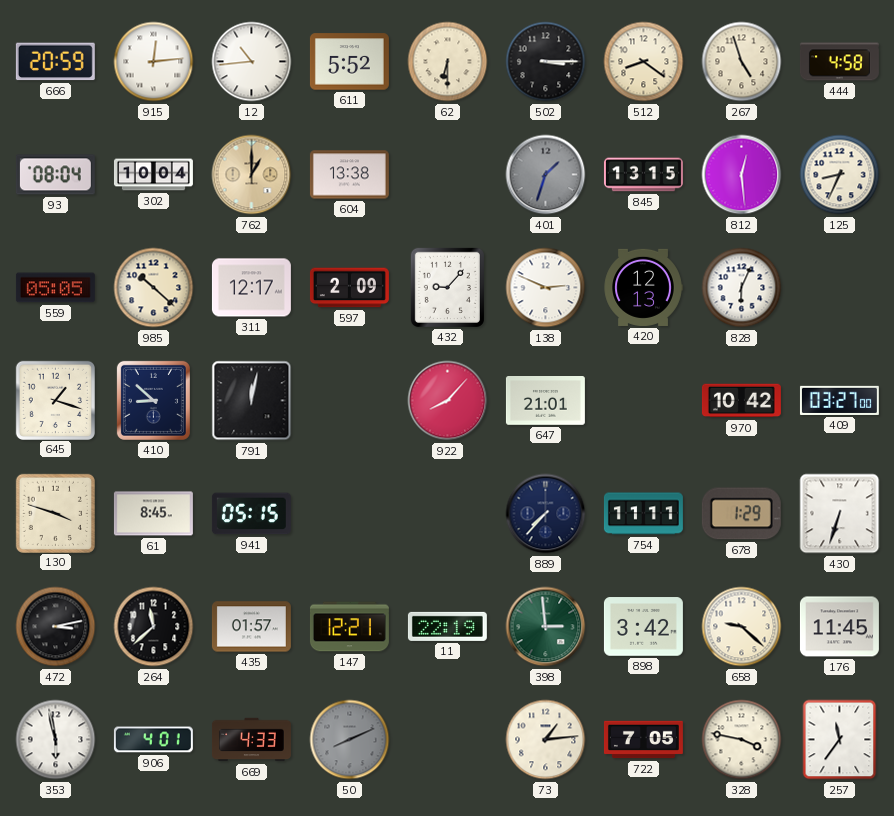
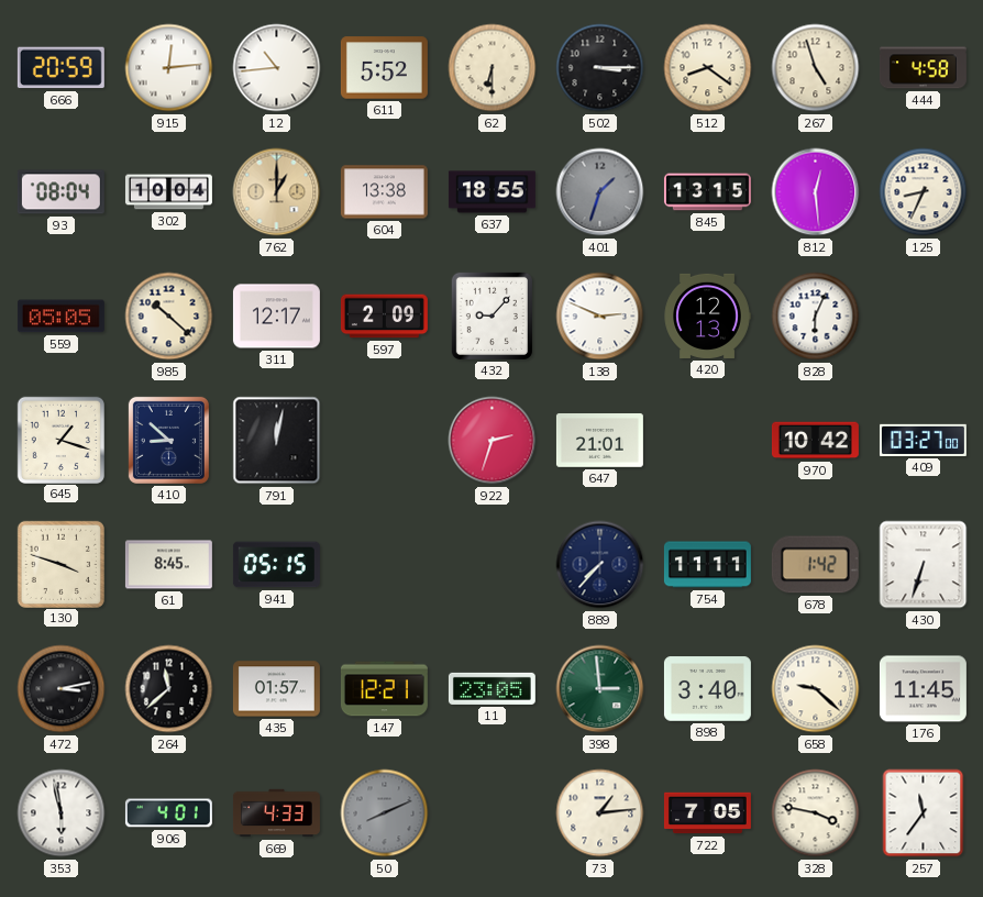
637: none -> 18:55 (491, 192)
922: 8:07 -> 2:33 (493, 441)
678: 1:29 -> 1:42 (815, 565)
11: 22:19 -> 23:05 (491, 688)
898: 3:42 -> 3:40 (707, 689)
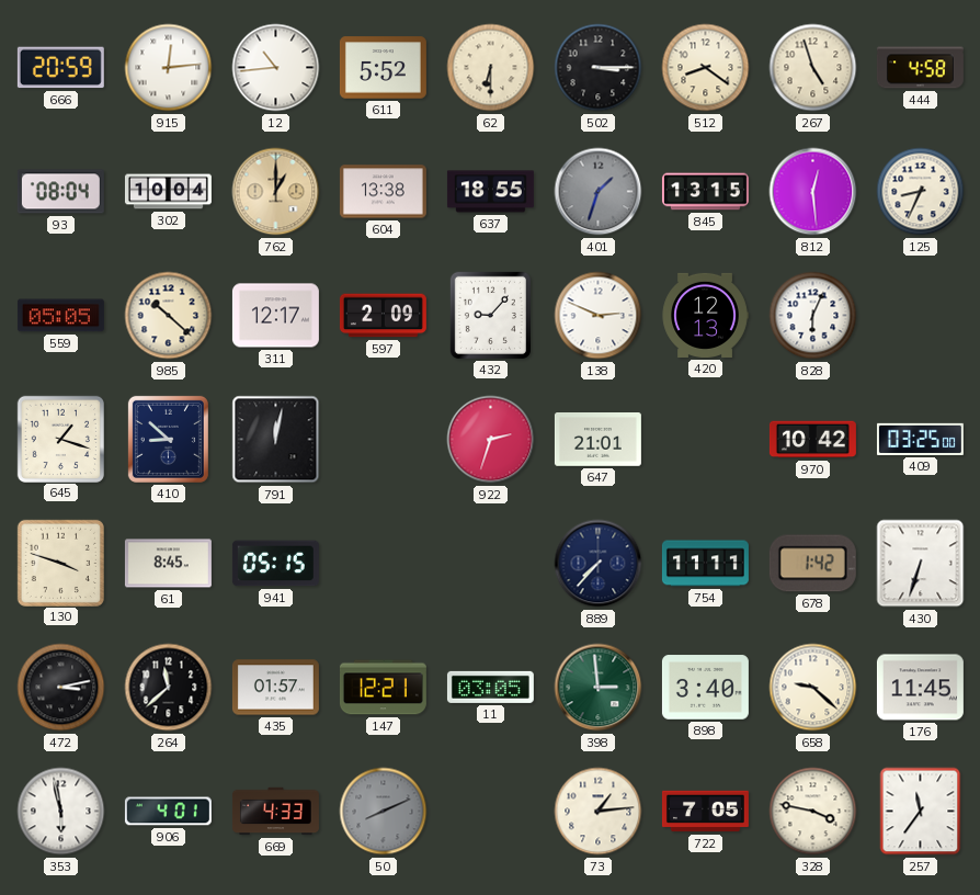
409: 03:27 -> 03:25 (920, 439)
11: 23:05 -> 03:05 (490, 687)
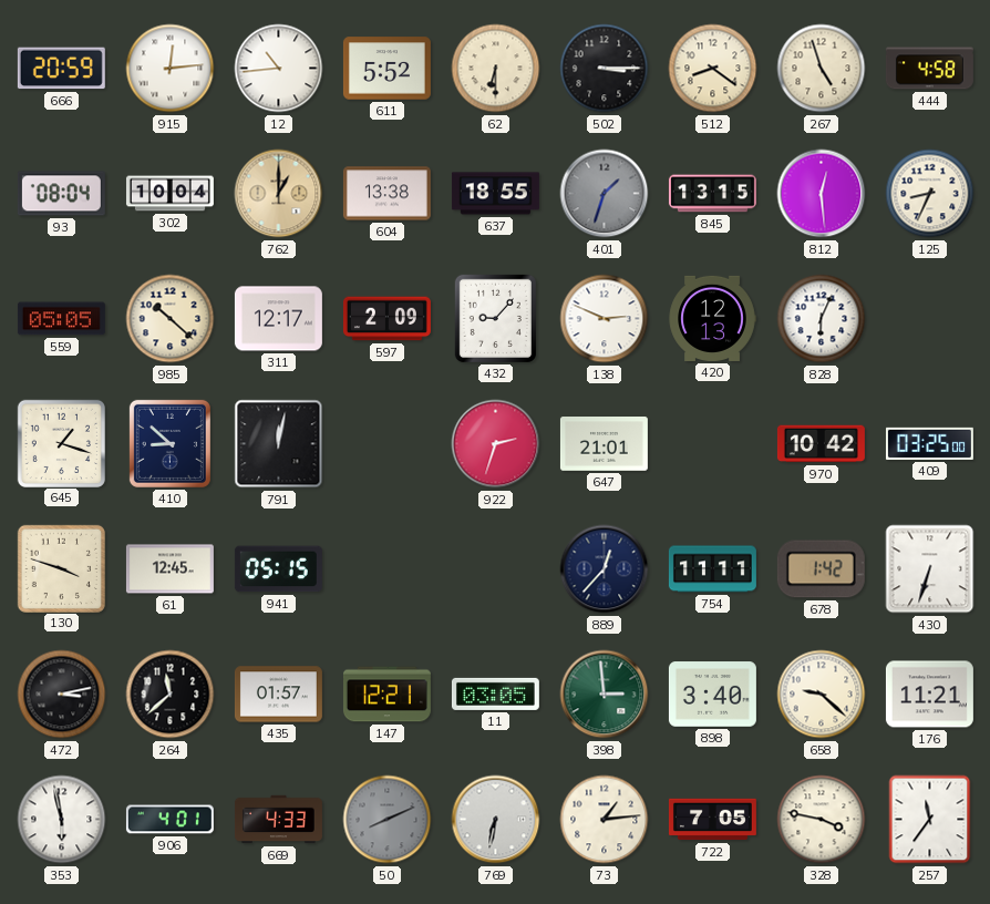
61: 8:45 -> 12:45 (169, 569)
889: 7:37 -> 12:37 (605, 569)
176: 11:45 -> 11:21 (929, 695)
769: none -> 6:32 (496, 820)
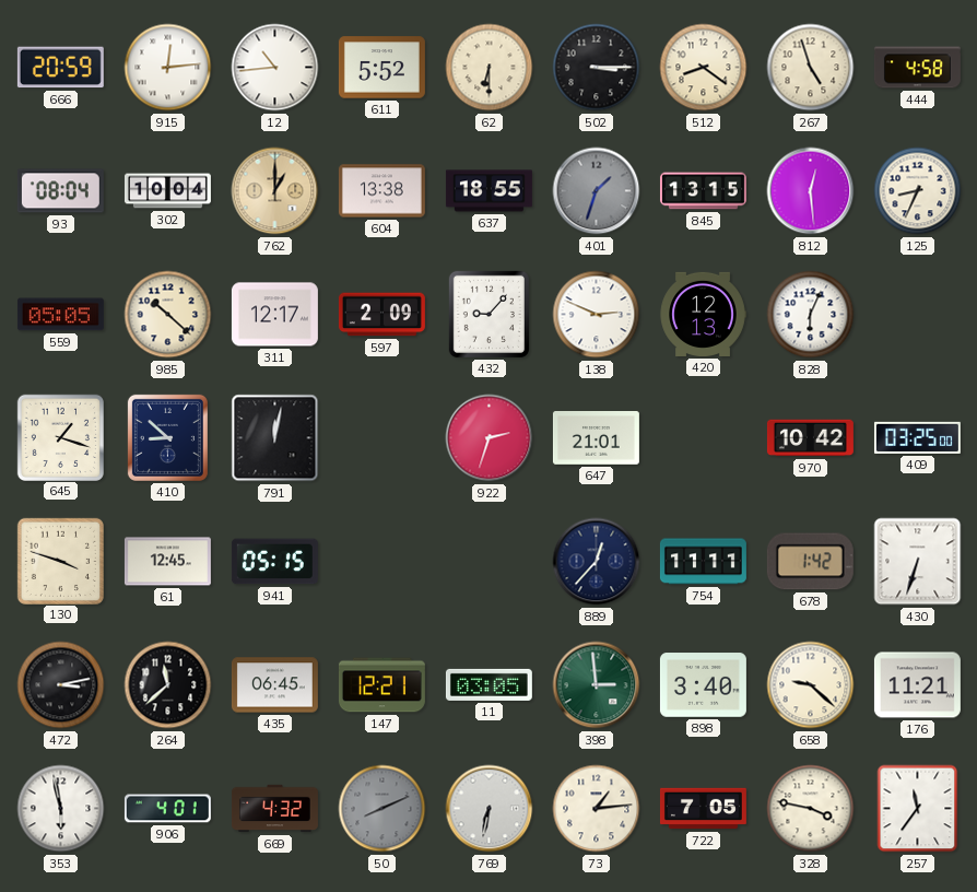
435: 01:57 -> 06:45 (274, 685)
669: 4:33 -> 4:32 (274, 809)
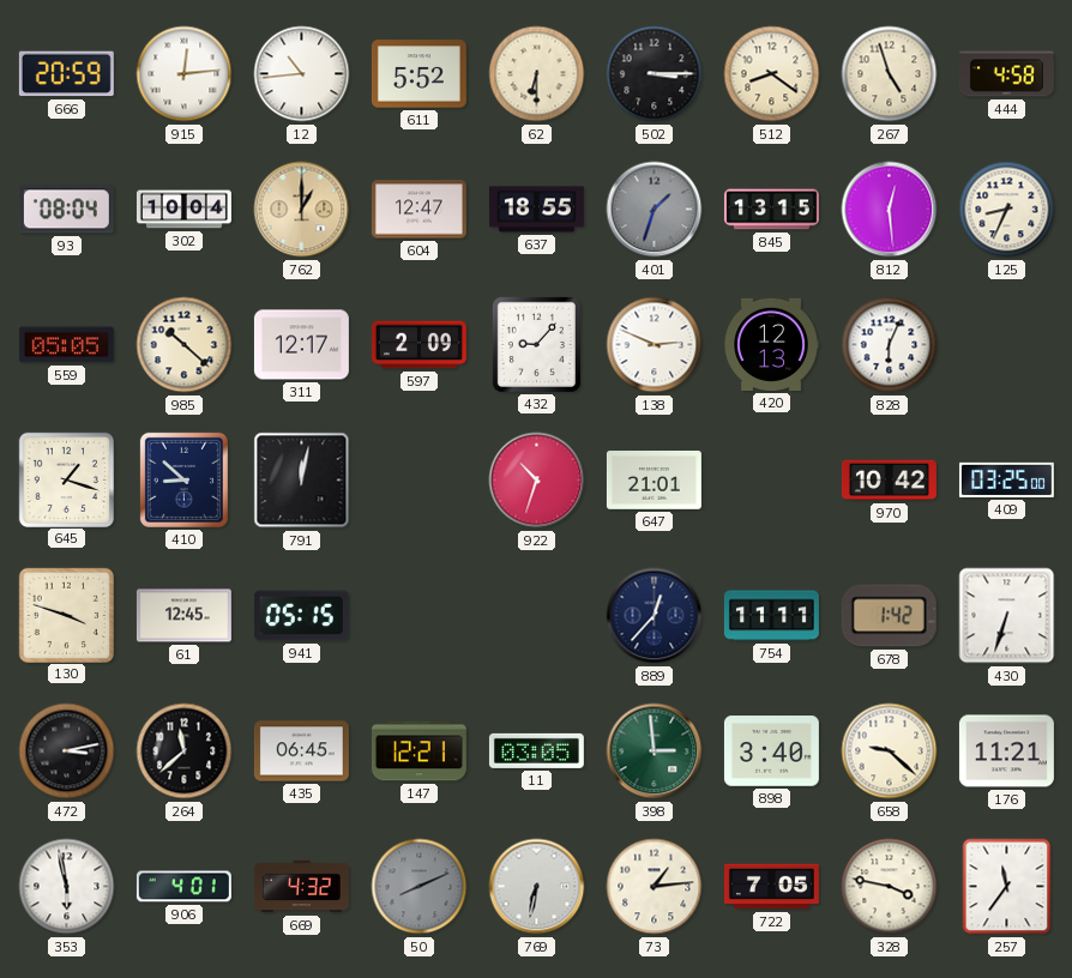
604: 13:38 -> 12:47 (418, 210)
922: 2:33 -> 10:33 (537, 481)
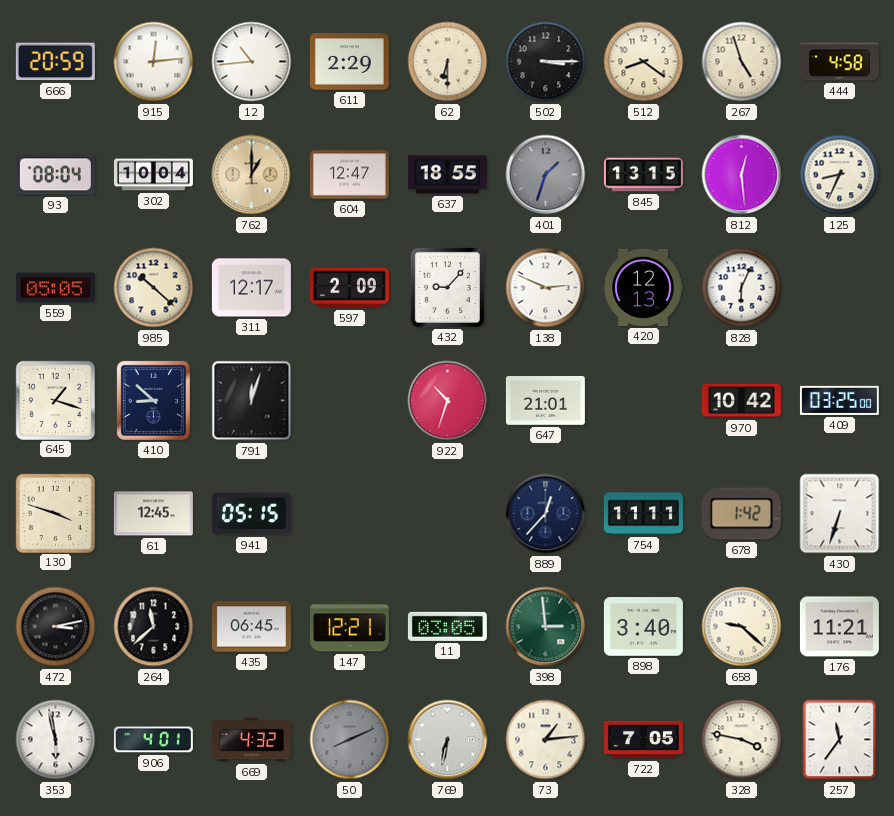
611: 5:52 -> 2:29 (349, 62)
791: 12:02 -> 12:03 (252, 401)
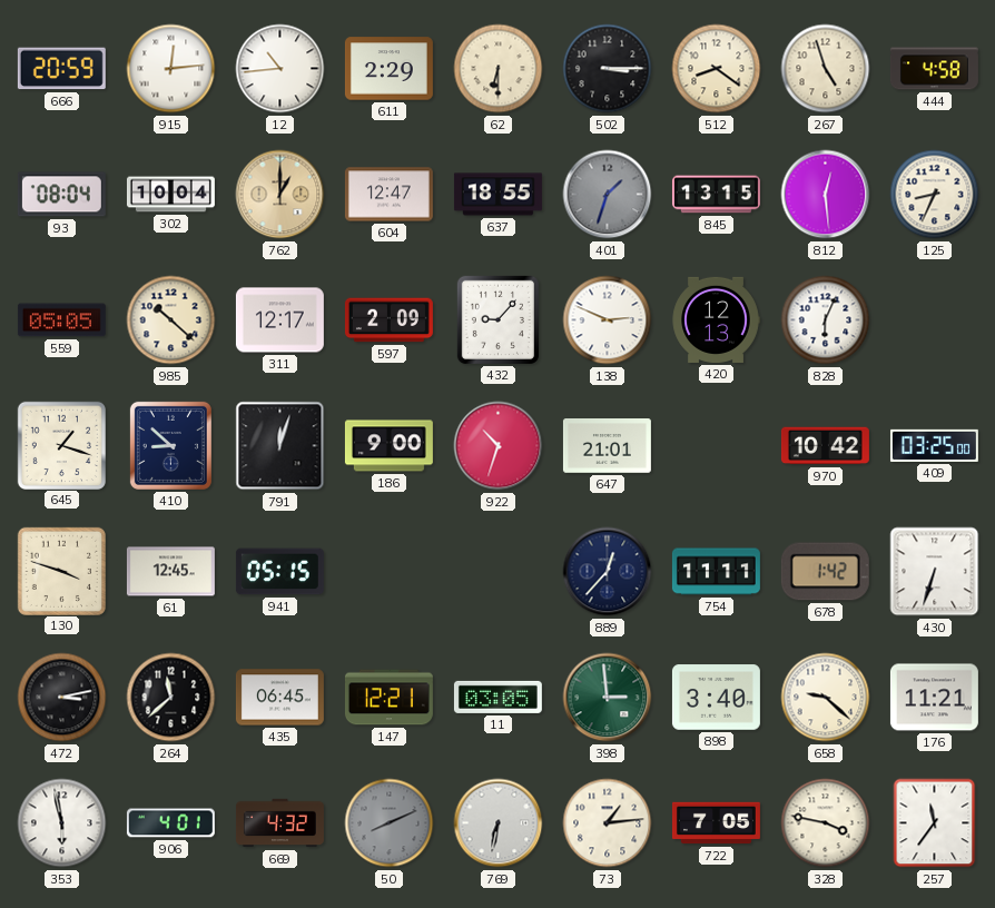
186: none -> 9:00 (388, 446)
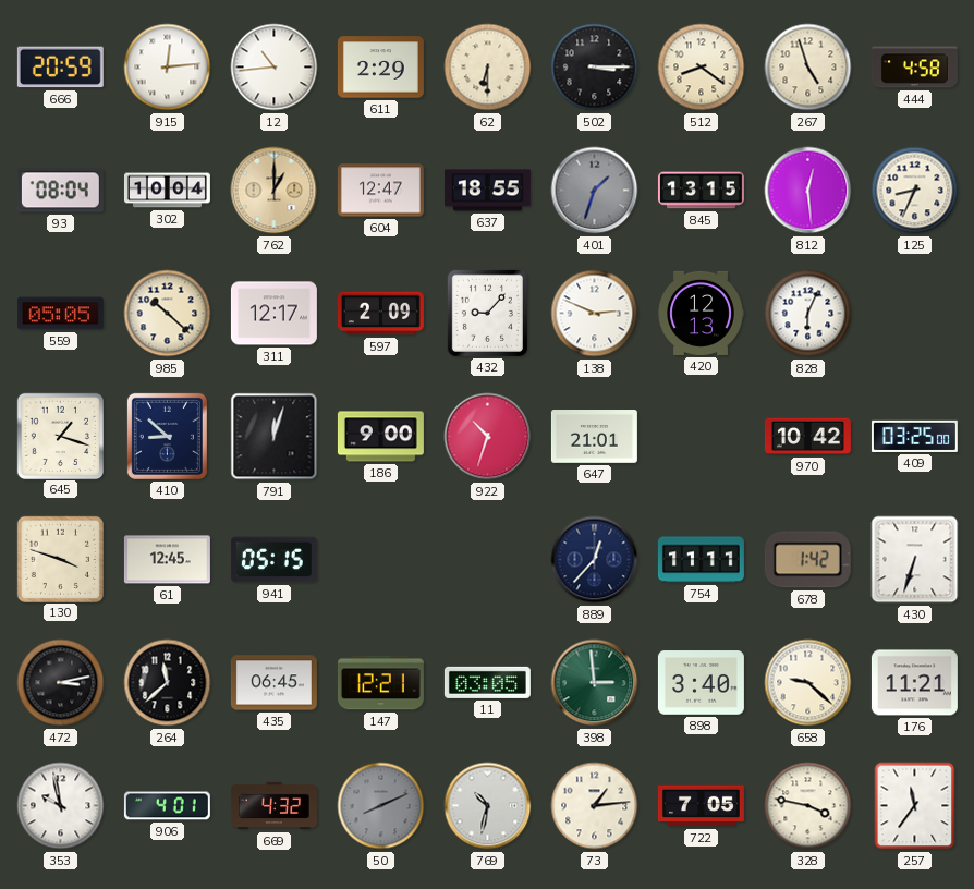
353: 5:58 -> 9:58 (61, 806)
769: 6:32 -> 10:32 (488, 806)
